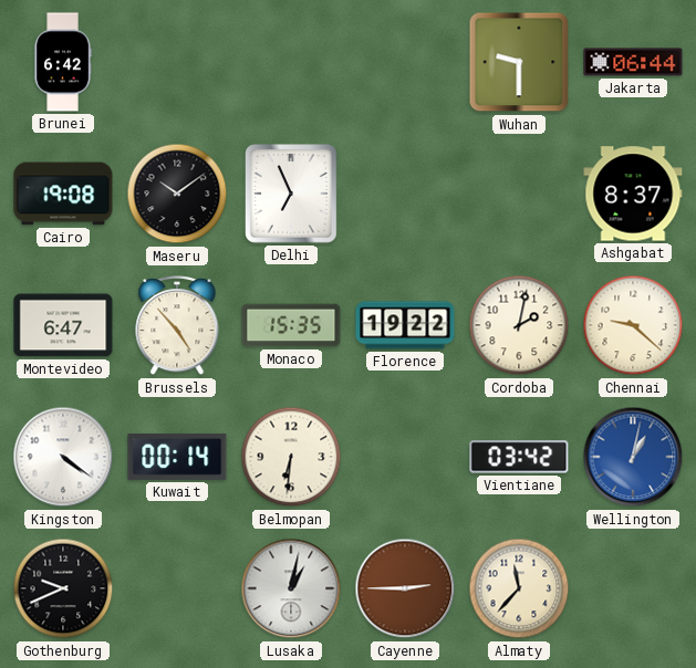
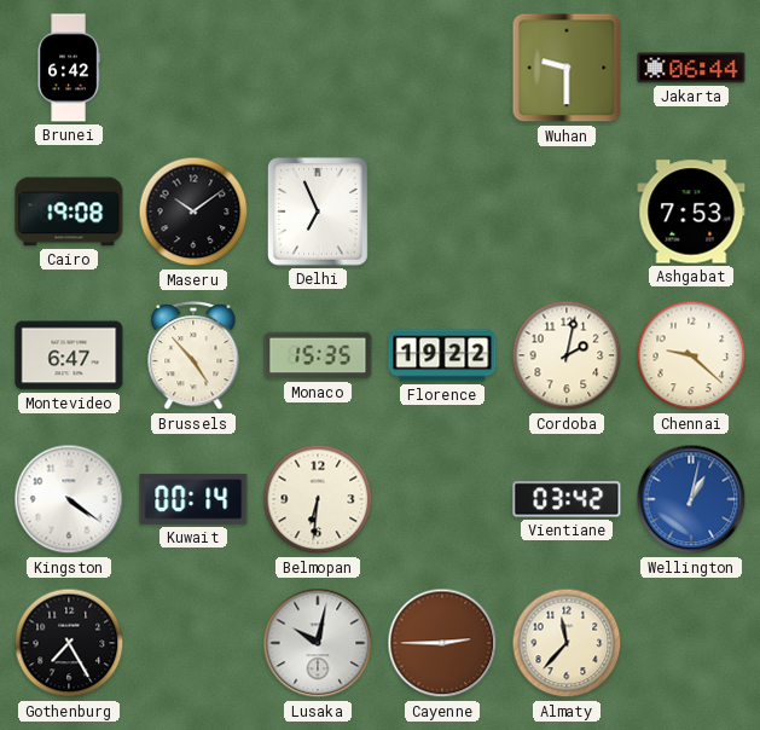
Ashgabat: 8:37 -> 7:53 (691, 212)
Gothenburg: 9:41 -> 7:25 (69, 643)
Lusaka: 1:02 -> 10:02 (318, 643)
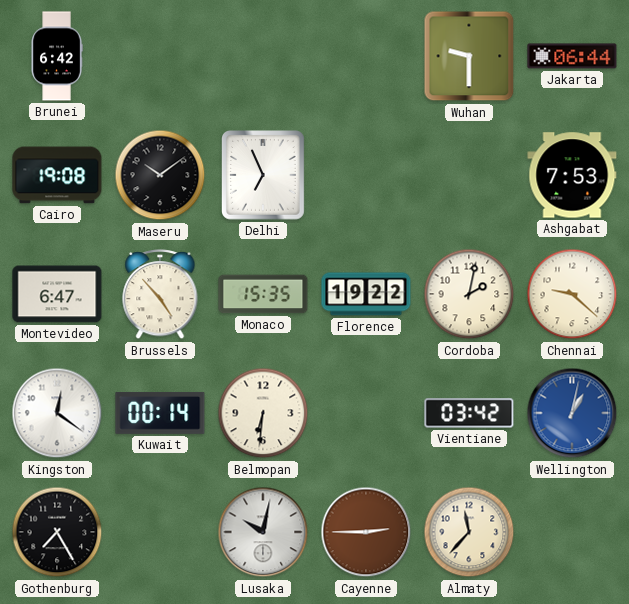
Kingston: 4:21 -> 12:21 (57, 413)
